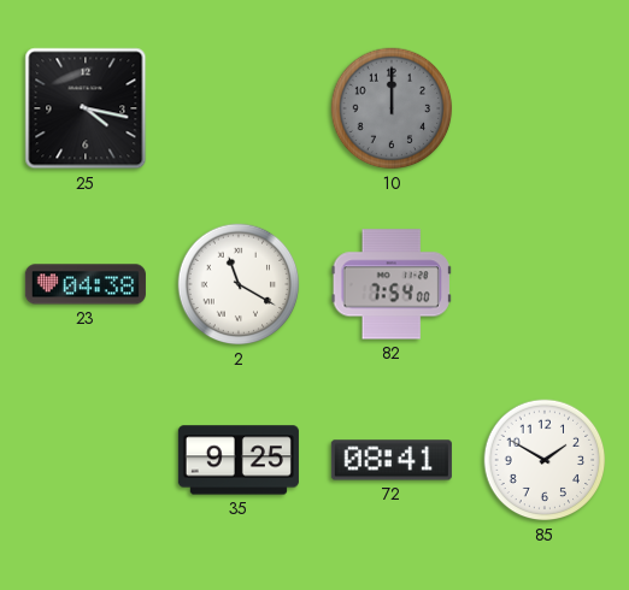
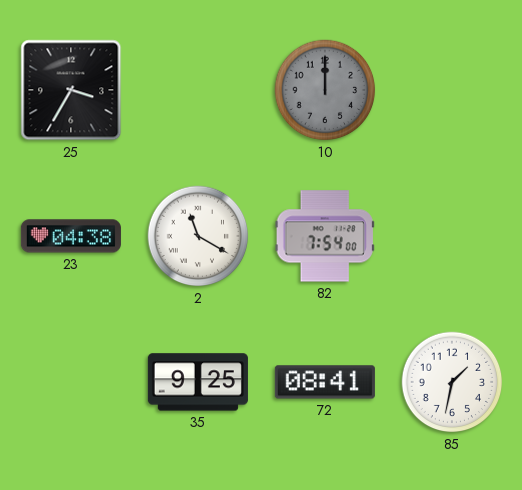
25: 4:17 -> 3:35 (71, 90)
85: 1:50 -> 1:32 (452, 382)
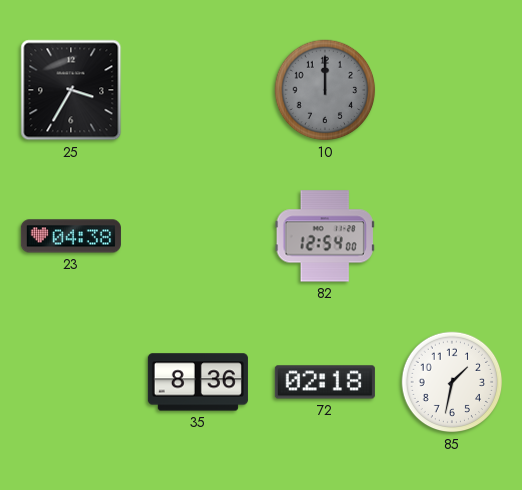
2: 11:20 -> none (198, 236)
82: 7:54 -> 12:54 (325, 236)
35: 9:25 -> 8:36 (198, 382)
72: 08:41 -> 02:18 (325, 382)
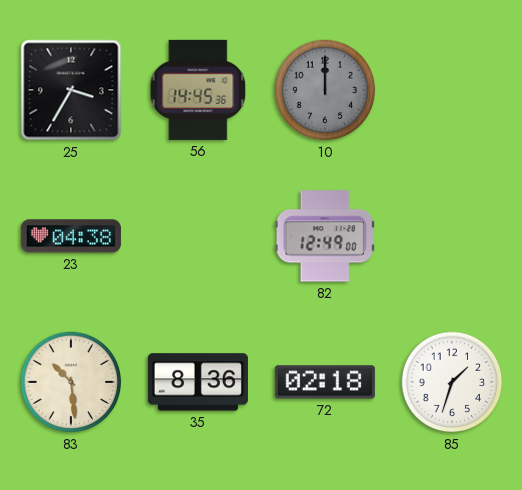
56: none -> 14:45 (198, 90)
82: 12:54 -> 12:49 (325, 236)
83: none -> 10:29 (71, 382)
85: 1:32 -> 1:33 (452, 382)
